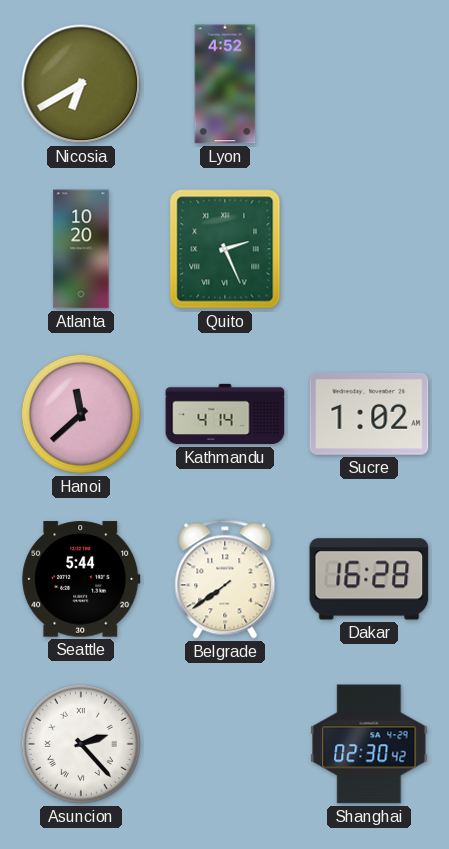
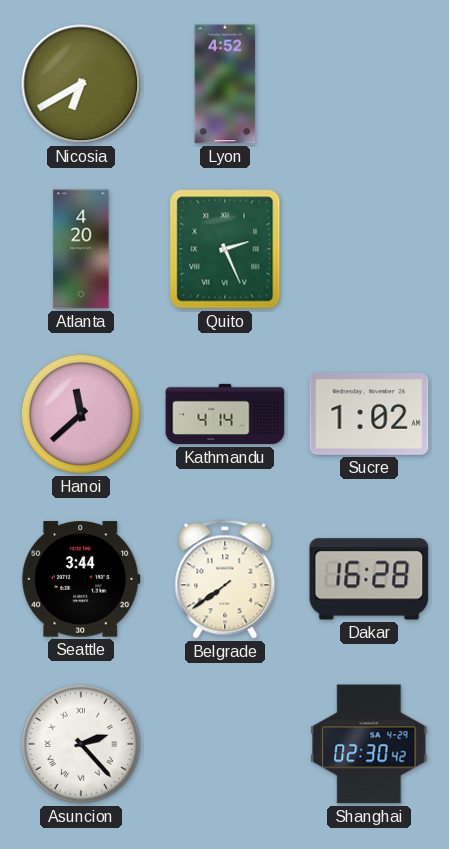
Atlanta: 10:20 -> 4:20 (81, 249)
Seattle: 5:44 -> 3:44 (81, 579)
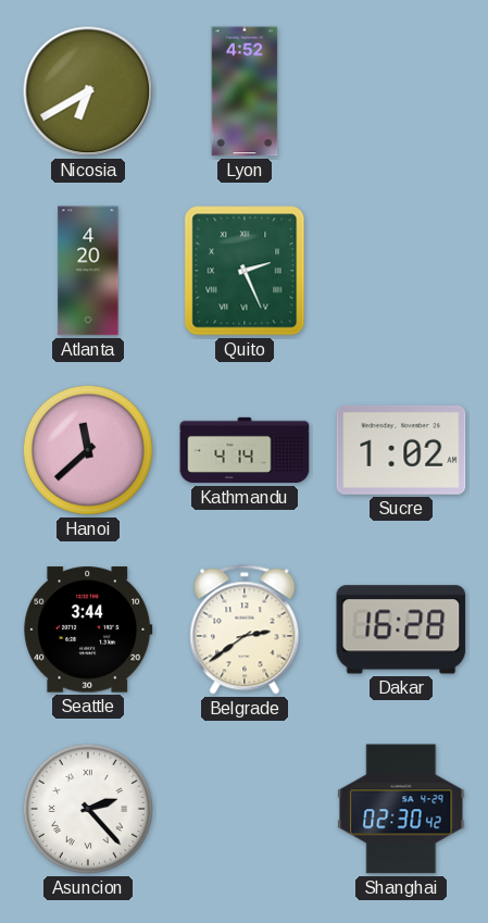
Belgrade: 7:39 -> 2:39 (245, 629)
